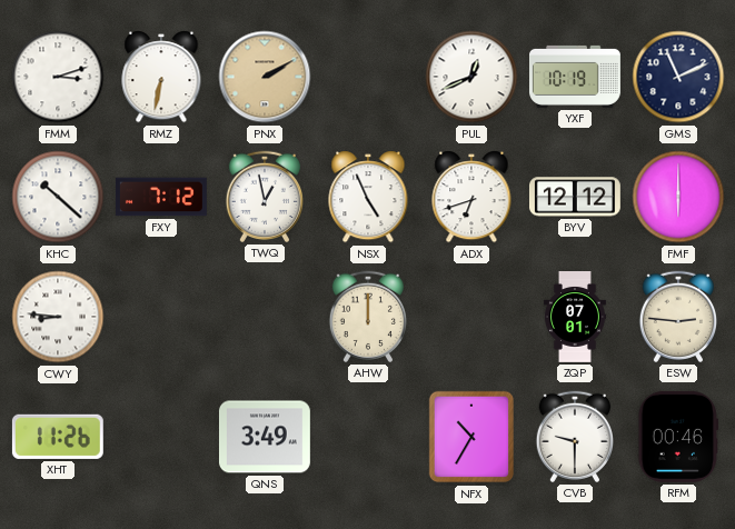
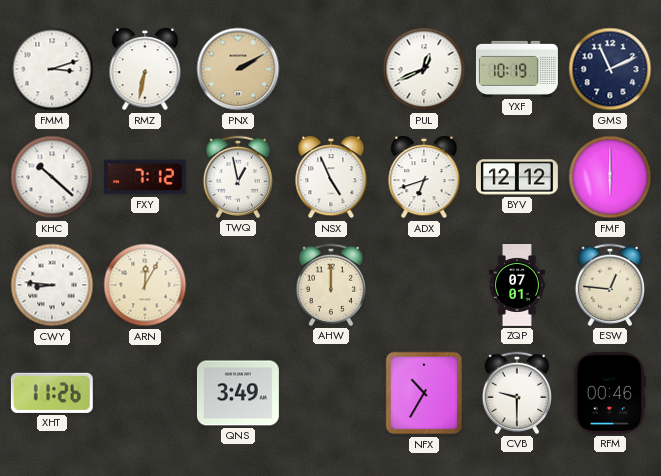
ARN: none -> 12:05 (145, 285)
ESW: 2:46 -> 12:46 (609, 285)
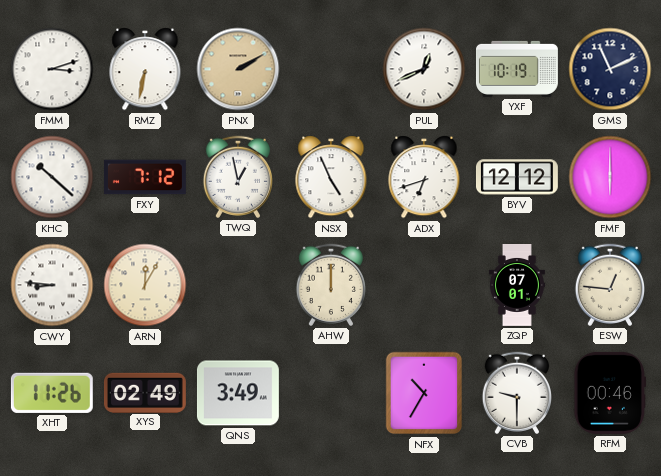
XYS: none -> 02:49 (145, 392)
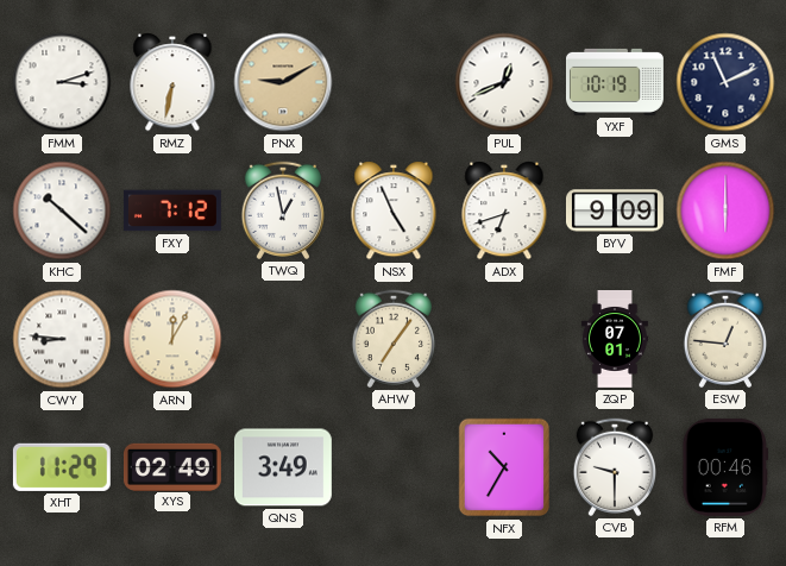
PNX: 2:10 -> 9:10 (283, 82)
BYV: 12:12 -> 9:09 (615, 210)
AHW: 12:00 -> 7:06 (392, 339)
XHT: 11:26 -> 11:29 (62, 467)
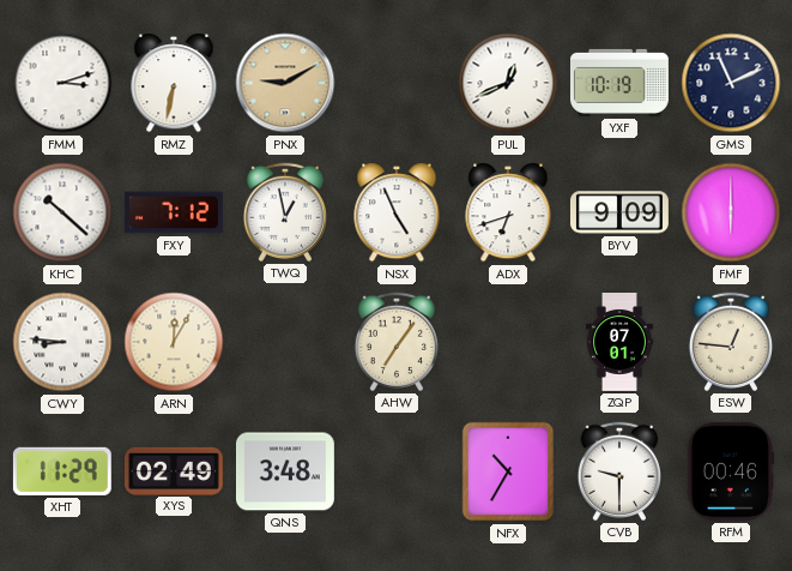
QNS: 3:49 -> 3:48 (285, 471)
